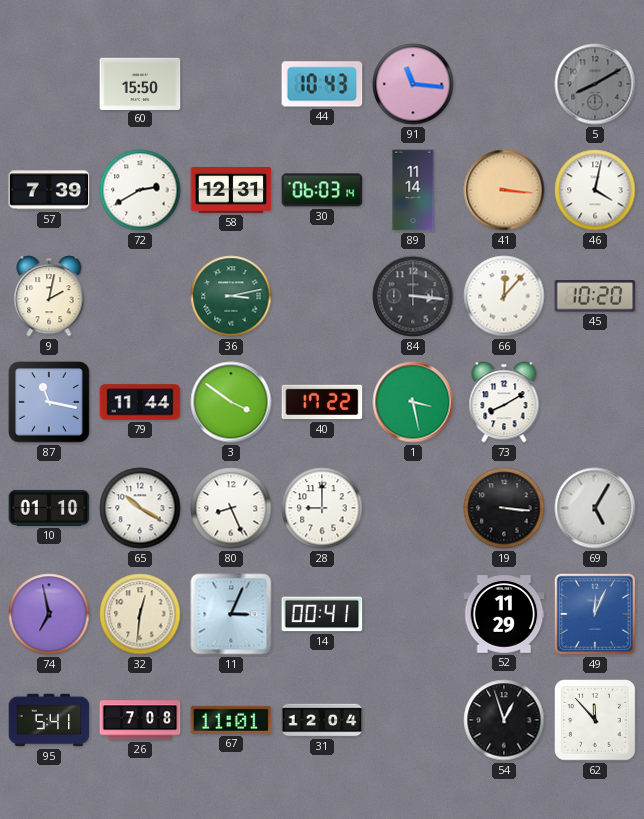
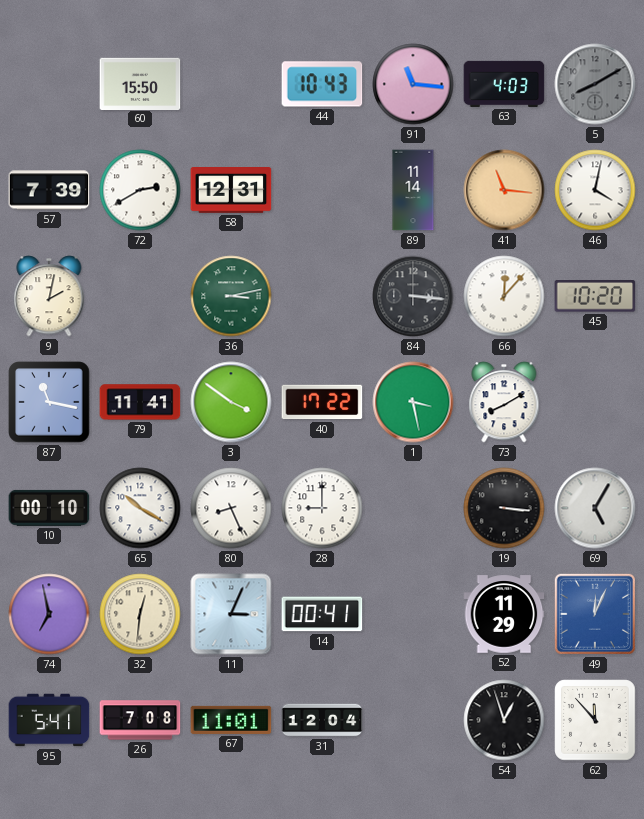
63: none -> 4:03 (504, 84)
30: 06:03 -> none (322, 190)
41: 3:16 -> 11:16 (504, 190)
79: 11:44 -> 11:41 (140, 402)
10: 01:10 -> 00:10 (49, 508)
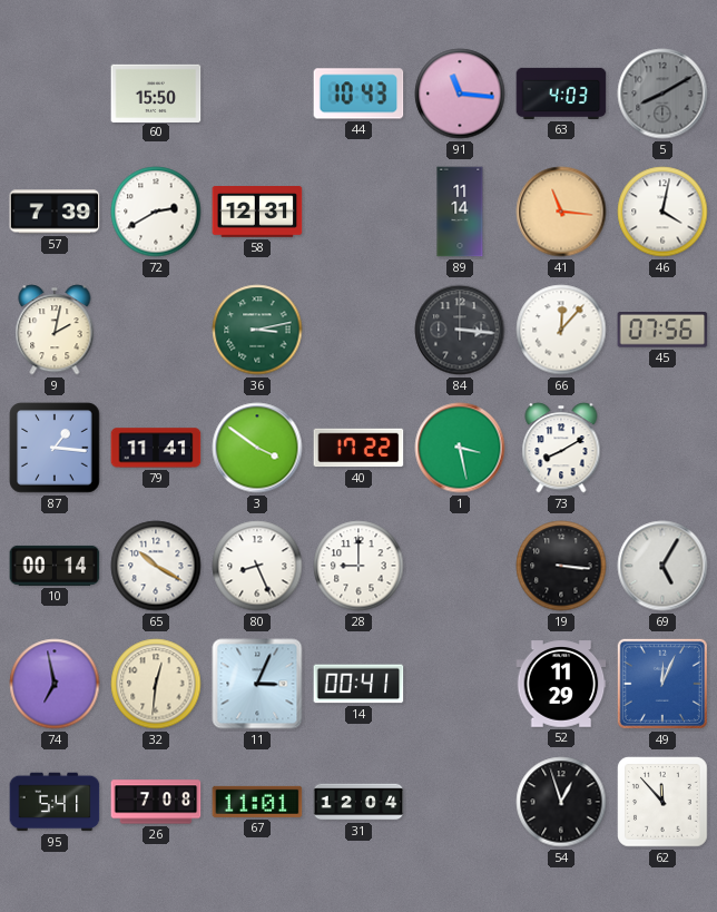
45: 10:20 -> 07:56 (662, 330)
87: 11:17 -> 1:16 (55, 448)
10: 00:10 -> 00:14 (55, 566)
